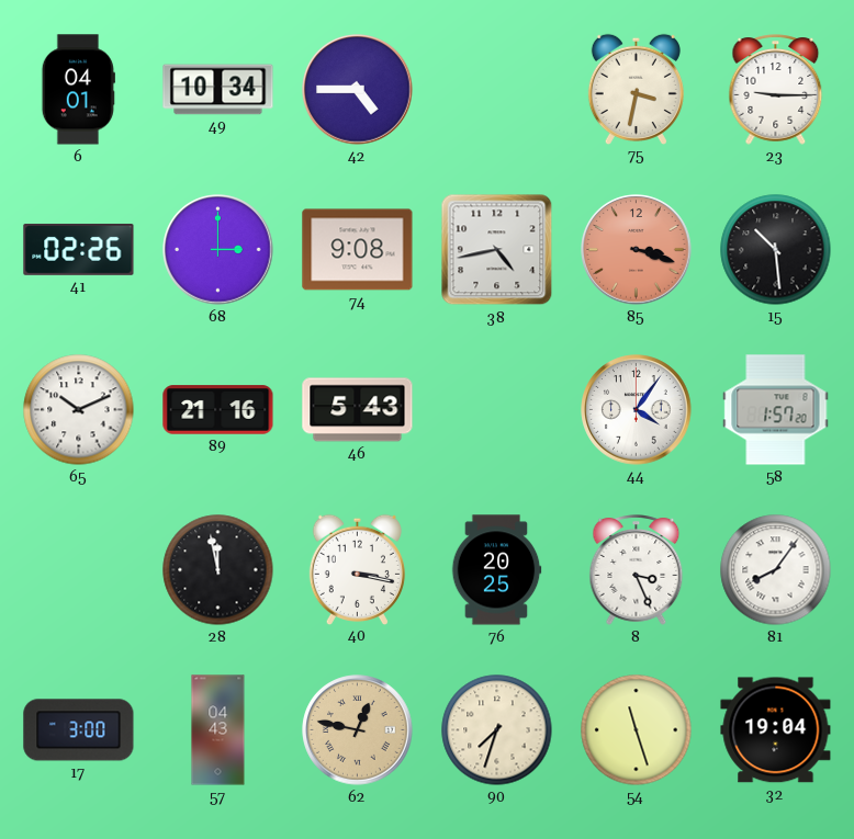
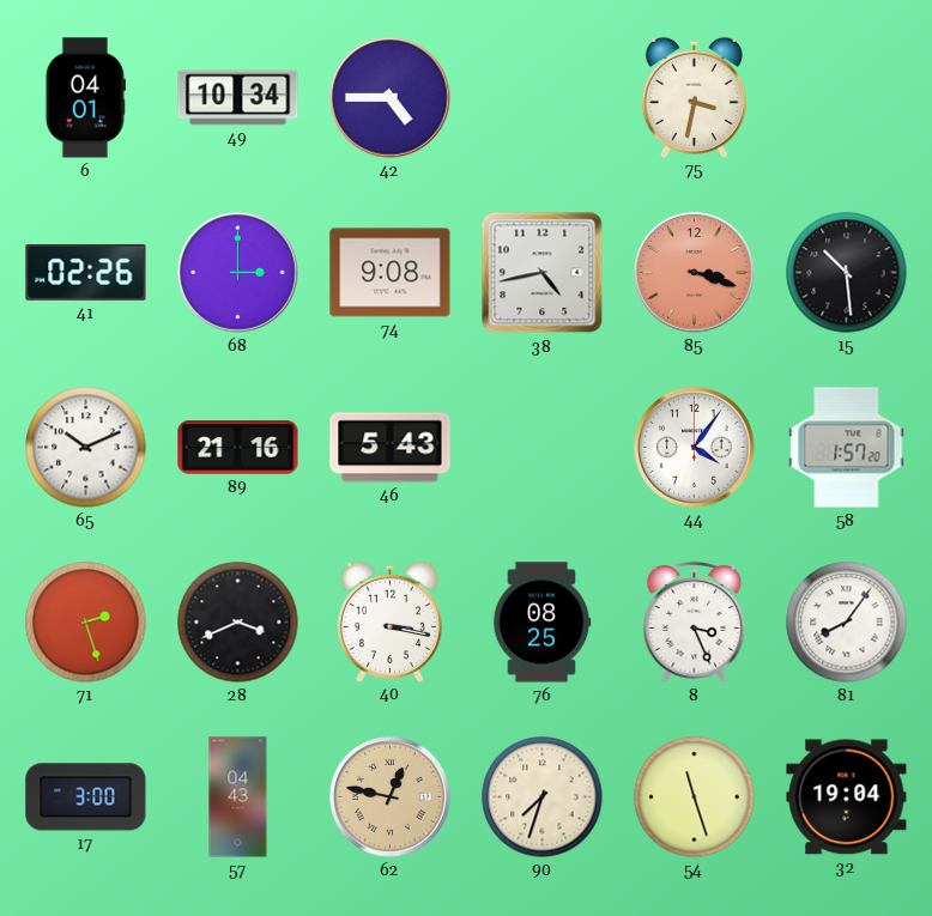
23: 9:15 -> none (776, 90)
71: none -> 2:27 (86, 623)
28: 11:58 -> 3:41 (238, 623)
76: 20:25 -> 08:25 (541, 623)
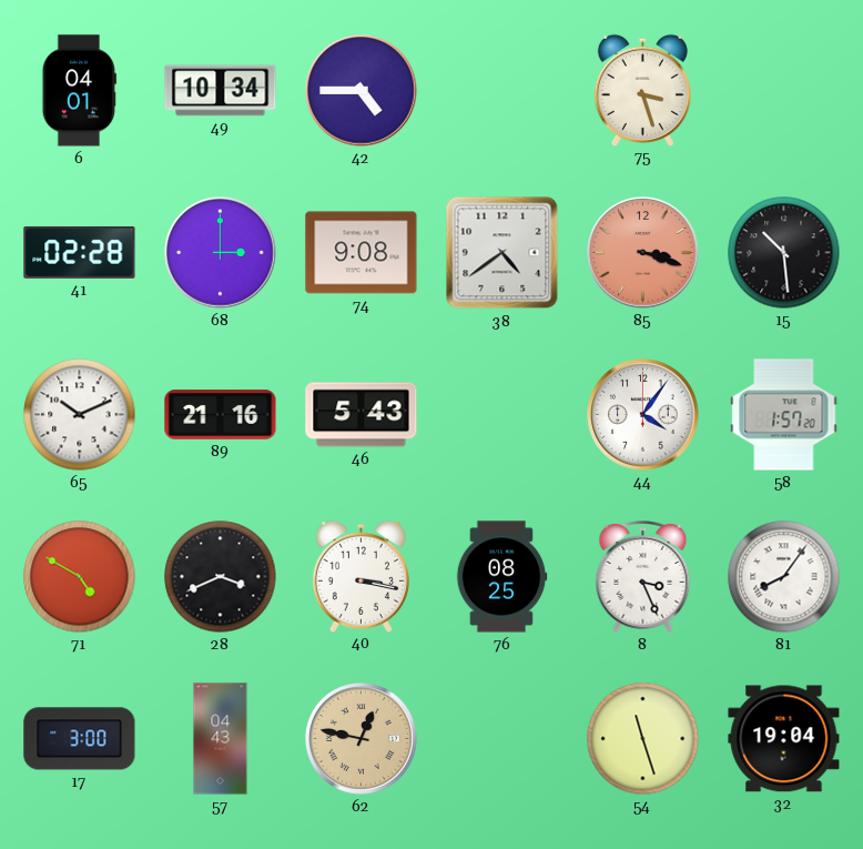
75: 3:32 -> 3:27 (642, 90)
41: 02:26 -> 02:28 (80, 252)
38: 4:43 -> 4:39 (502, 253)
71: 2:27 -> 4:50 (80, 577)
90: 7:33 -> none (543, 797)
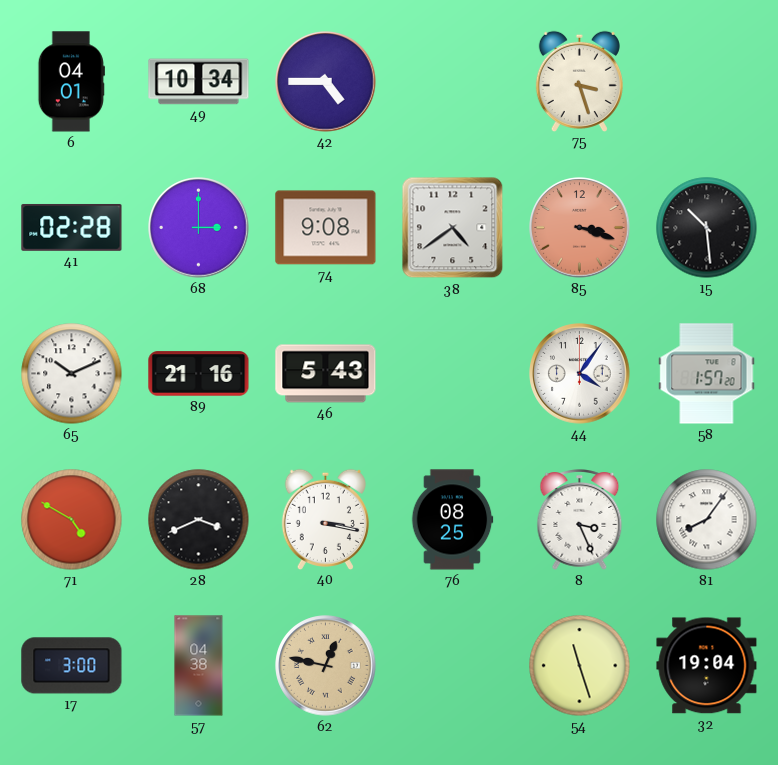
57: 04:43 -> 04:38 (199, 666)
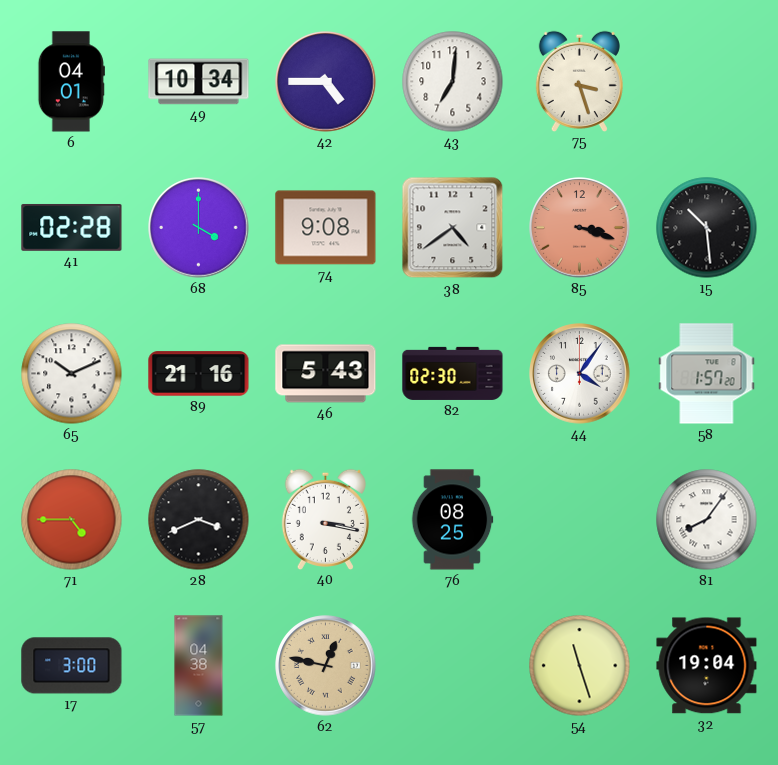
43: none -> 7:01 (453, 82)
68: 3:00 -> 4:00 (199, 228)
82: none -> 02:30 (453, 373)
71: 4:50 -> 4:45 (72, 520)
8: 3:26 -> none (580, 520)
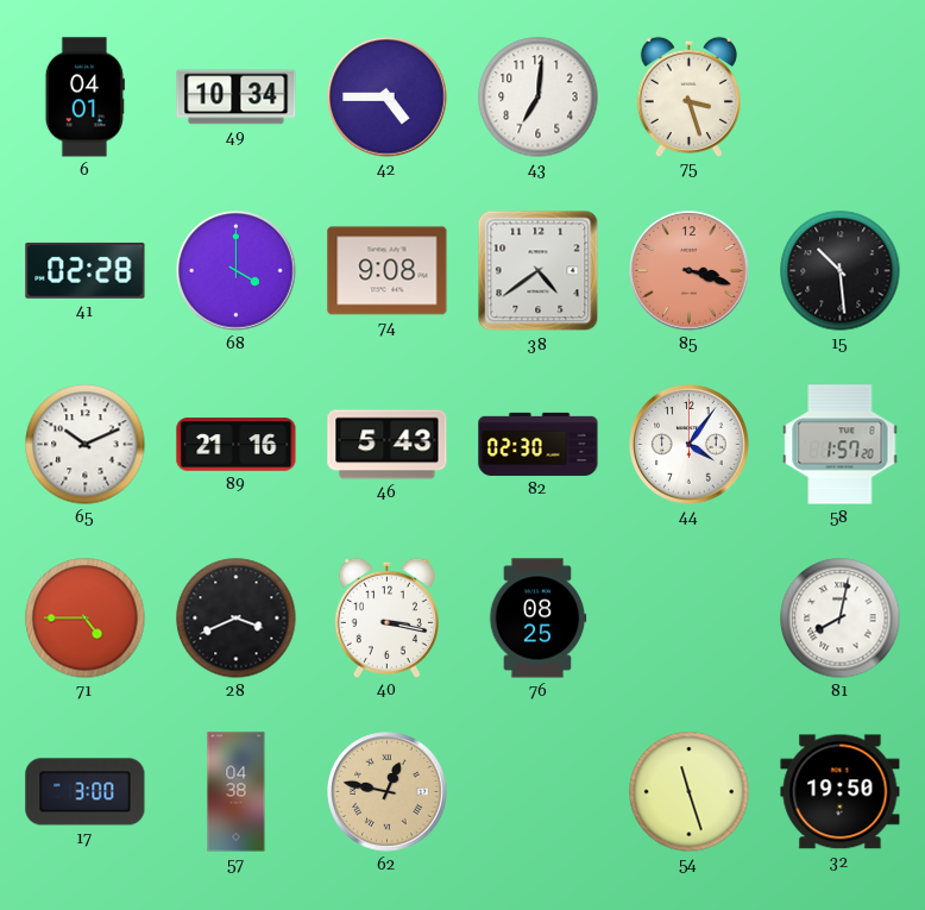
81: 8:06 -> 8:02 (841, 619)
32: 19:04 -> 19:50 (841, 792)
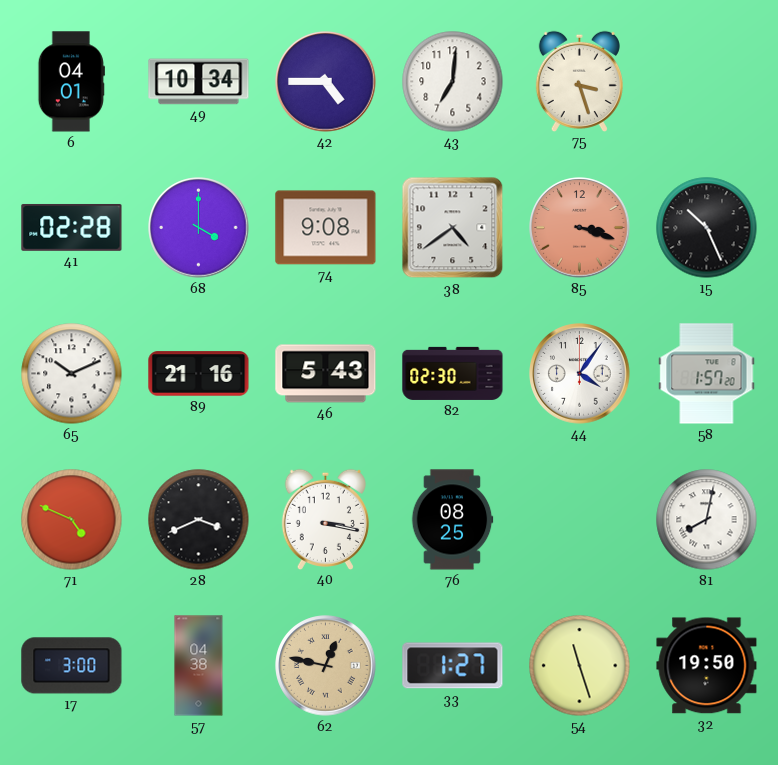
15: 10:29 -> 10:26 (707, 228)
71: 4:45 -> 4:49 (72, 520)
33: none -> 1:27 (453, 666)
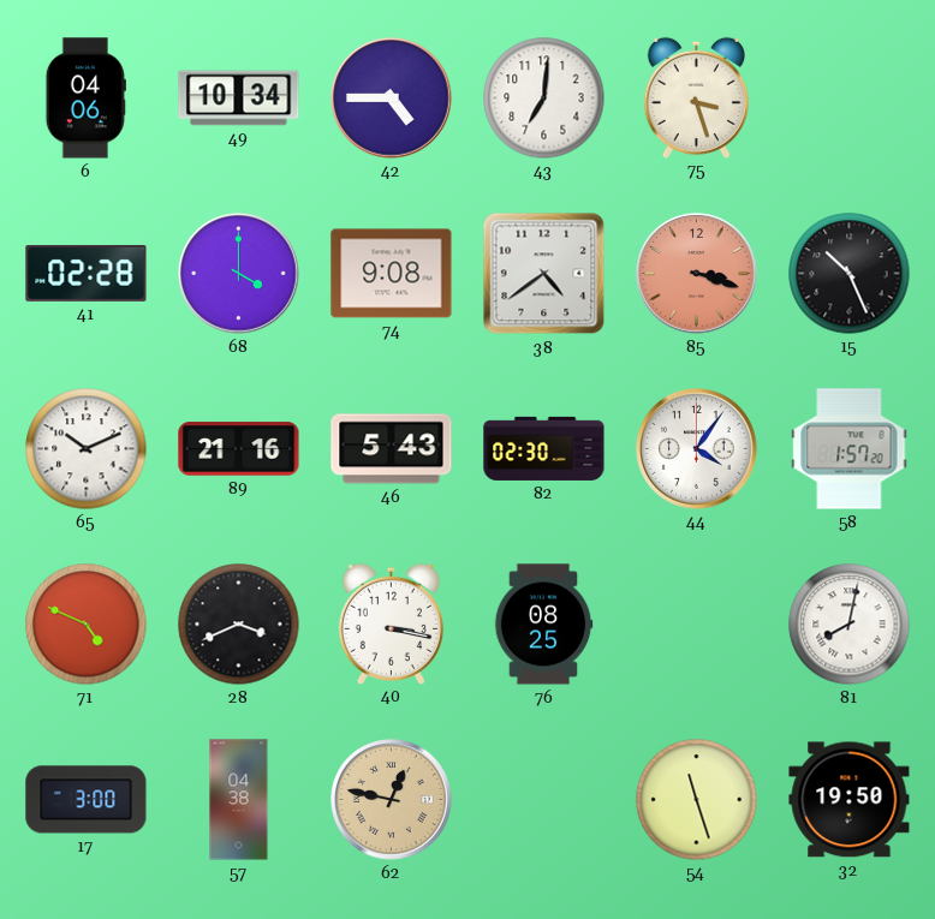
6: 04:01 -> 04:06 (85, 99)
33: 1:27 -> none (453, 666)
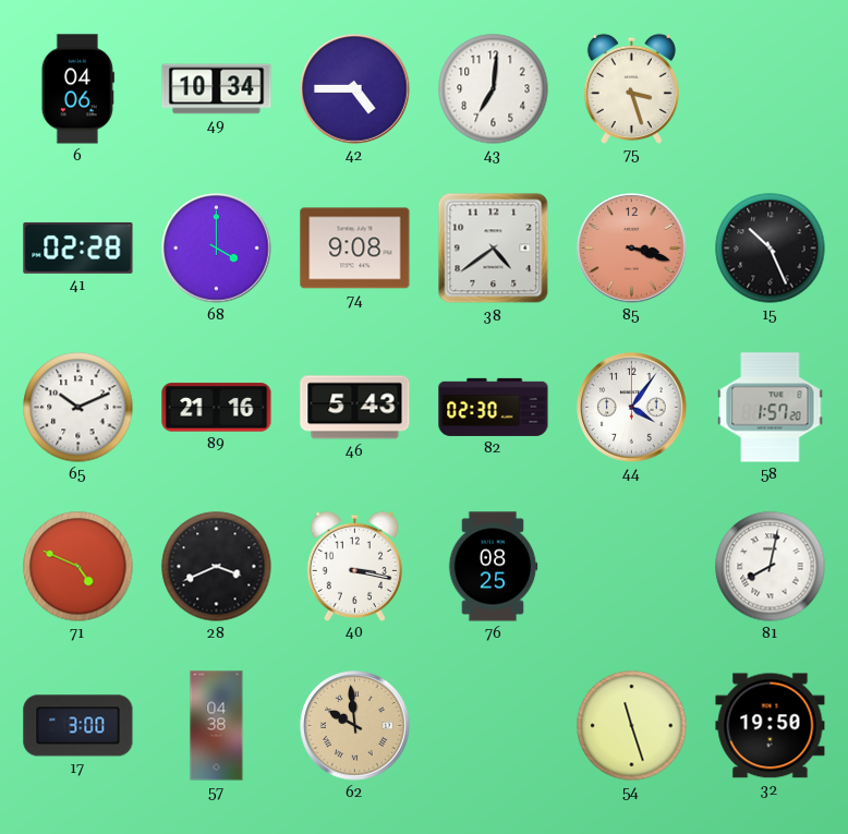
62: 12:47 -> 9:59 (355, 726)
